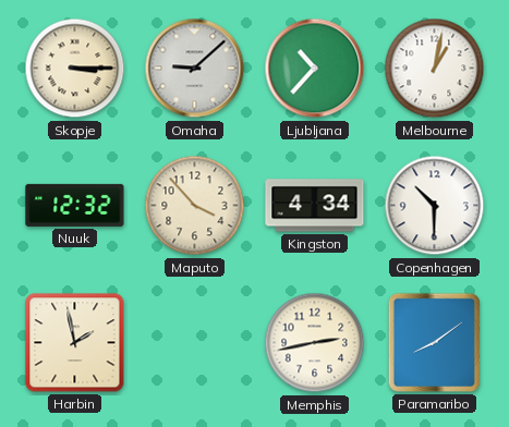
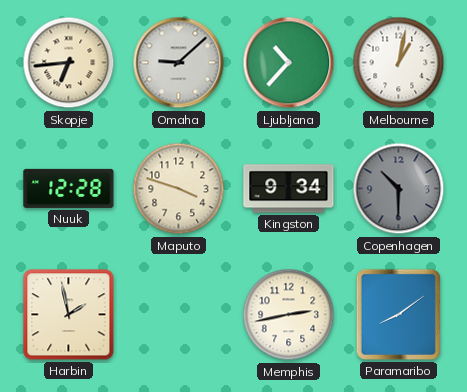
Skopje: 3:15 -> 6:44 (69, 63)
Nuuk: 12:32 -> 12:28 (69, 188)
Maputo: 3:53 -> 3:48 (179, 189)
Kingston: 4:34 -> 9:34 (289, 189)
Copenhagen dial: white -> grey (399, 189)
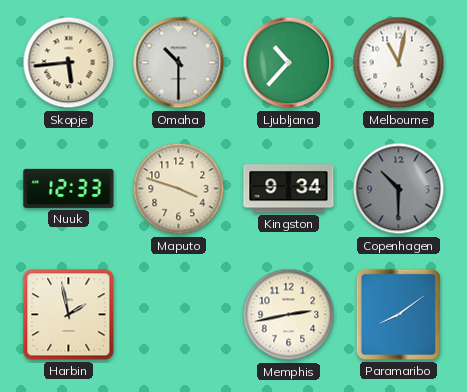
Skopje: 6:44 -> 5:44 (69, 63)
Omaha: 9:08 -> 10:30 (179, 63)
Melbourne: 1:02 -> 11:02 (399, 63)
Nuuk: 12:28 -> 12:33 (69, 188)
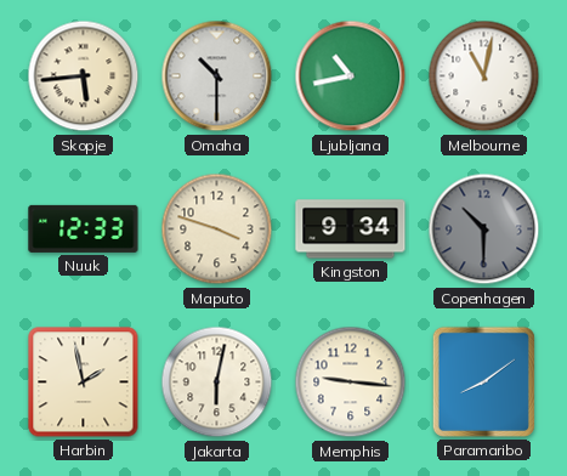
Ljubljana: 10:37 -> 10:43 (351, 76)
Jakarta: none -> 6:02 (217, 382)
Memphis: 2:43 -> 9:16 (351, 382)
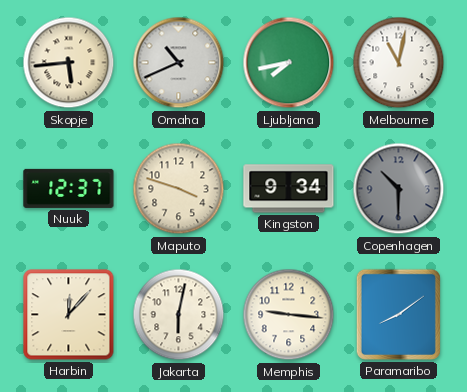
Omaha: 10:30 -> 10:41 (179, 63)
Ljubljana: 10:43 -> 7:43 (289, 63)
Nuuk: 12:33 -> 12:37 (69, 188)
Harbin: 1:58 -> 12:07 (69, 315)
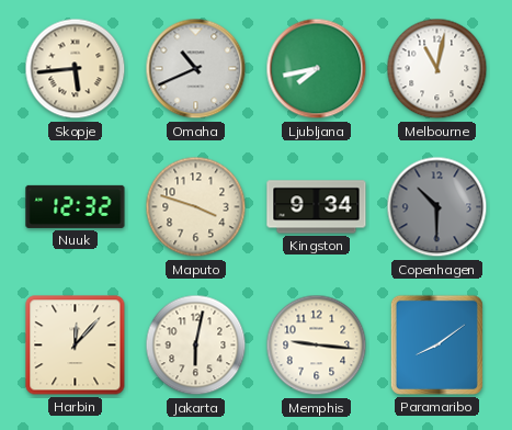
Nuuk: 12:37 -> 12:32 (76, 206)
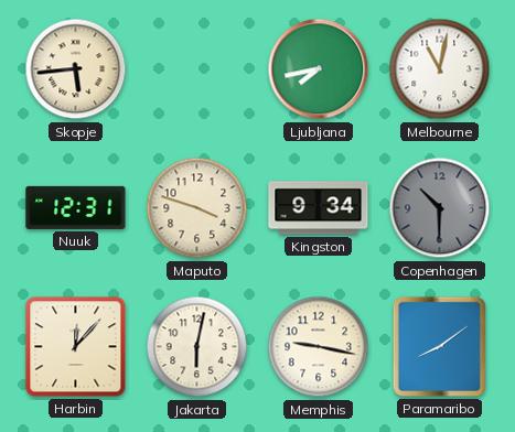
Omaha: 10:41 -> none (196, 69)
Nuuk: 12:32 -> 12:31 (76, 207)
Memphis: 9:16 -> 9:17 (319, 347)
